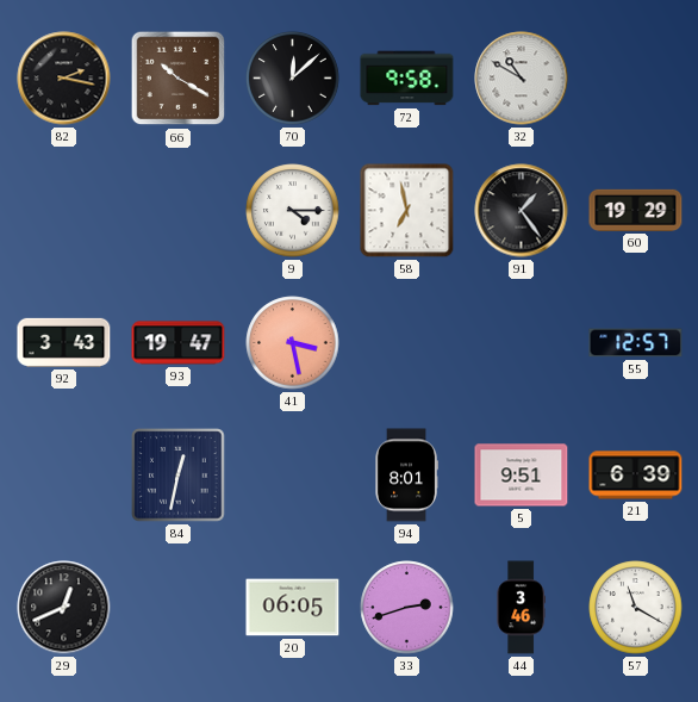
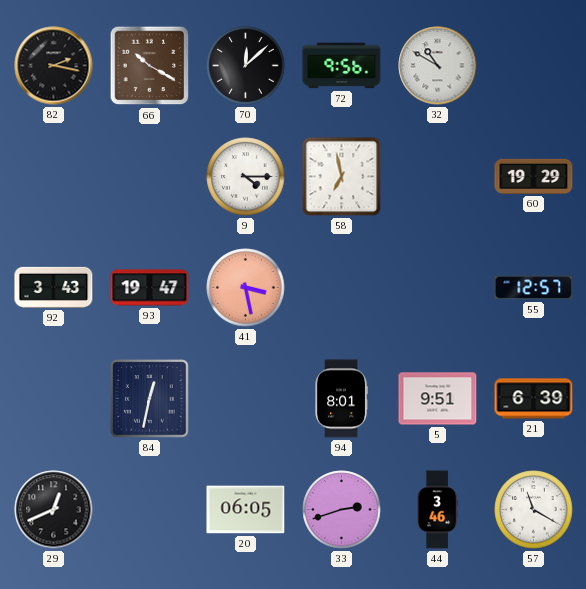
72: 9:58 -> 9:56 (342, 66)
91: 1:24 -> none (522, 211)
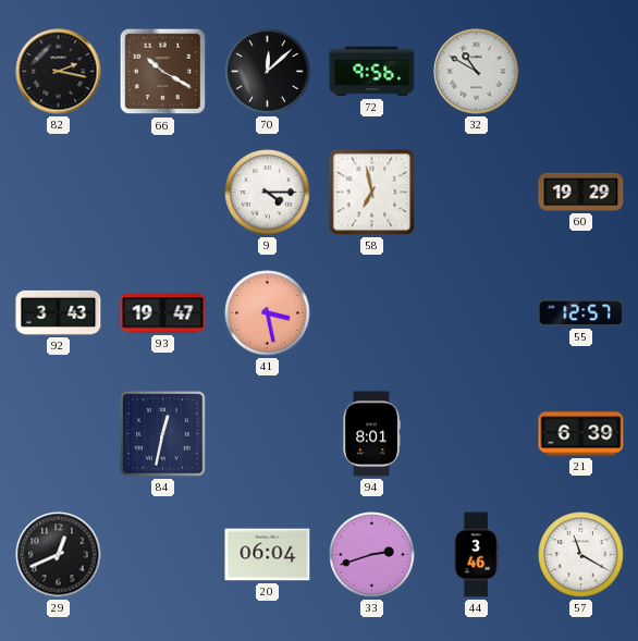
5: 9:51 -> none (438, 399)
20: 06:05 -> 06:04 (268, 555)
